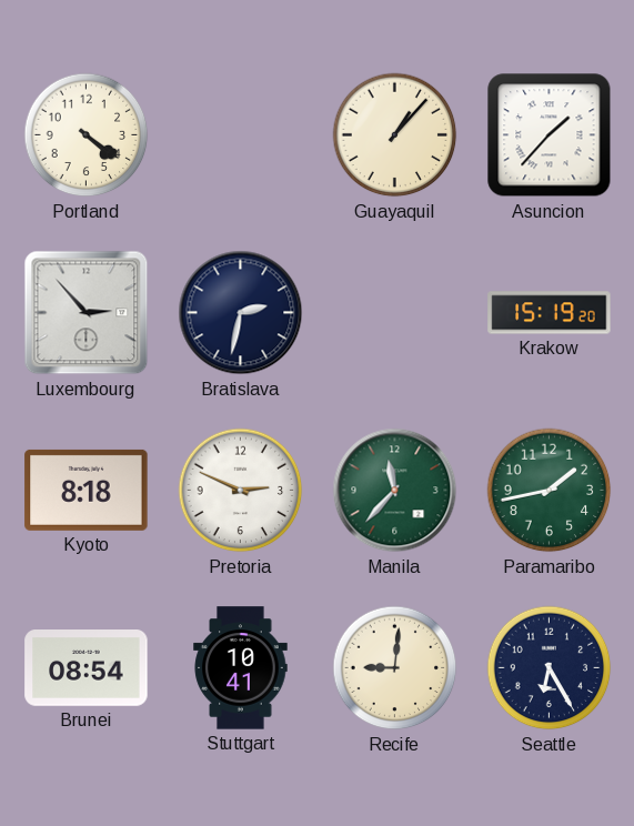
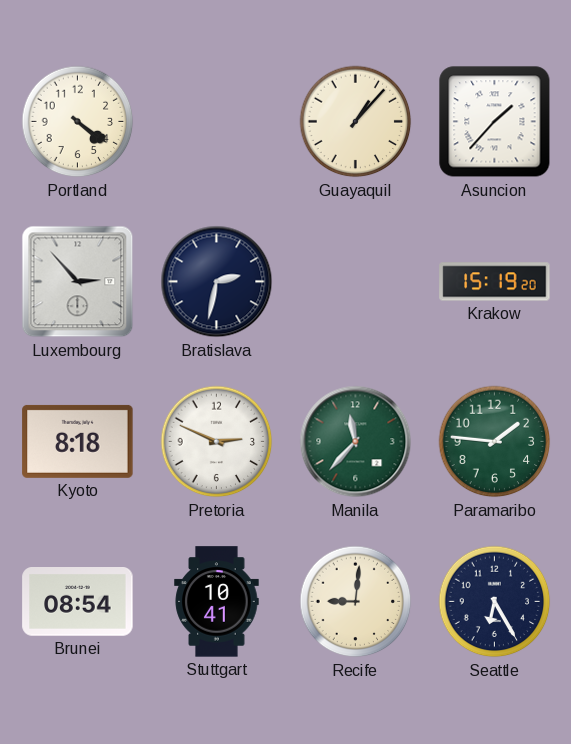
Paramaribo: 1:43 -> 1:46 (495, 442)
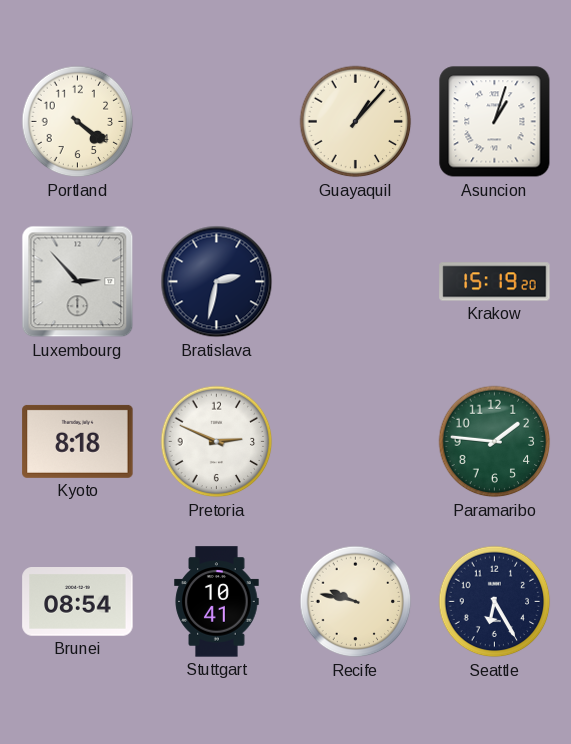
Asuncion: 1:37 -> 1:03 (495, 122)
Manila: 11:37 -> none (356, 442)
Recife: 9:01 -> 9:47 (356, 602)
